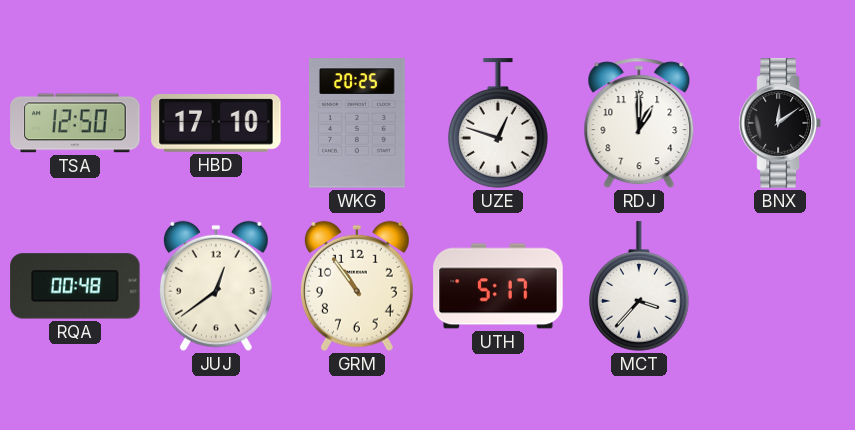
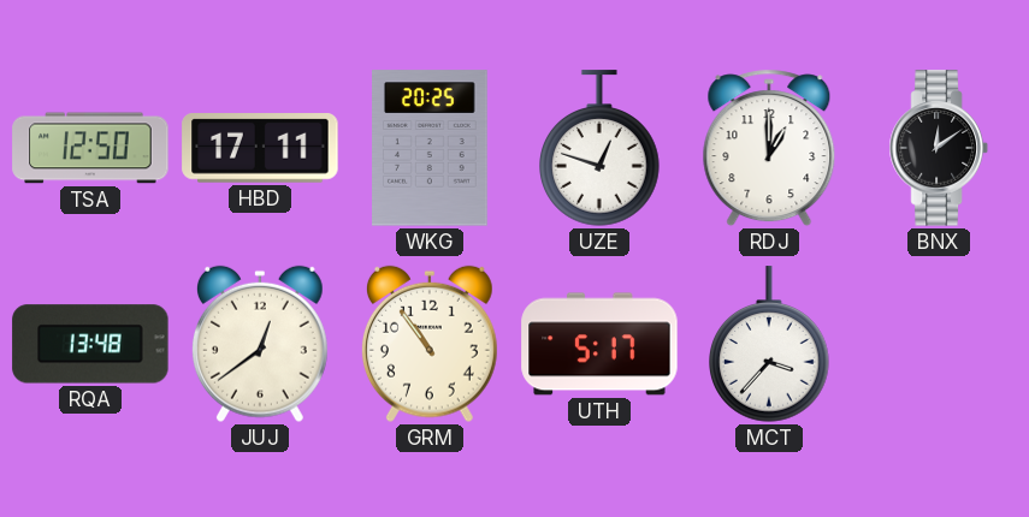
HBD: 17:10 -> 17:11 (260, 149)
RQA: 00:48 -> 13:48 (90, 344)
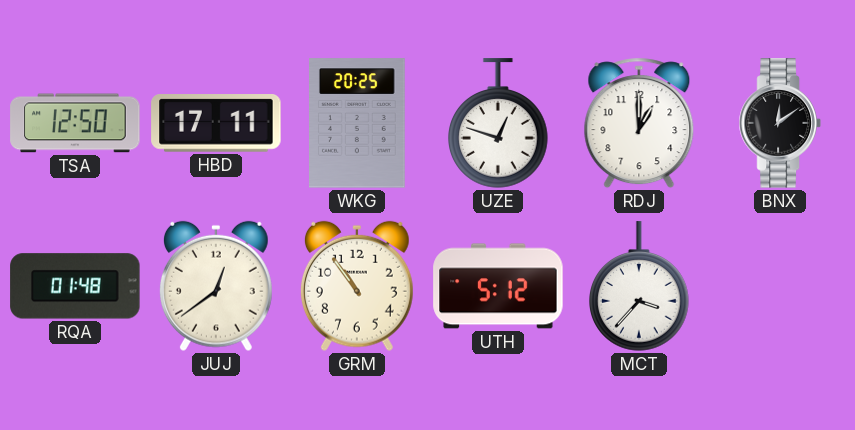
RQA: 13:48 -> 01:48 (75, 286)
UTH: 5:17 -> 5:12 (498, 286)
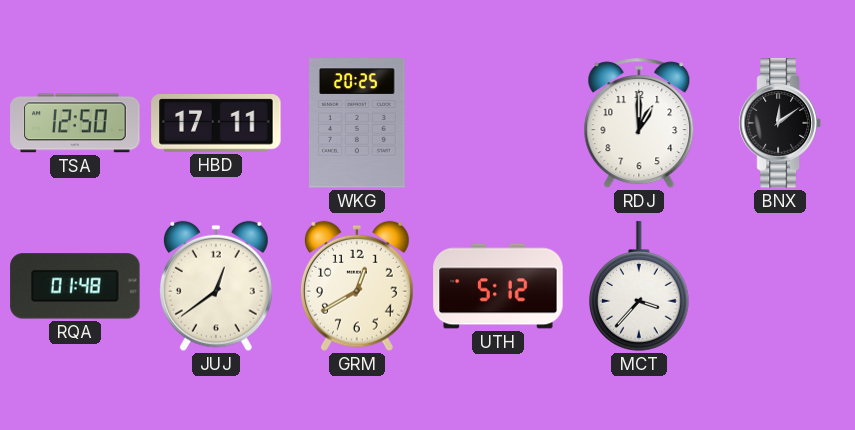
UZE: 12:48 -> none (498, 123)
GRM: 10:54 -> 12:40 (357, 286)
